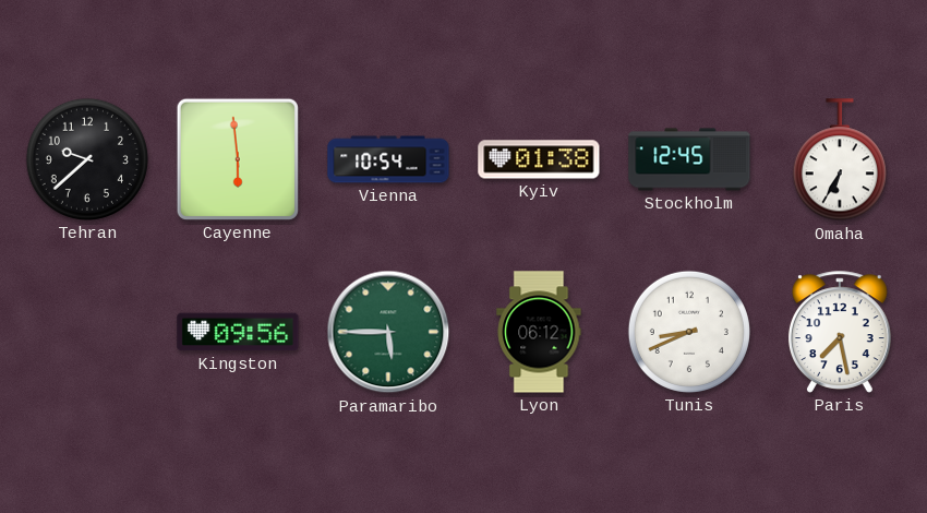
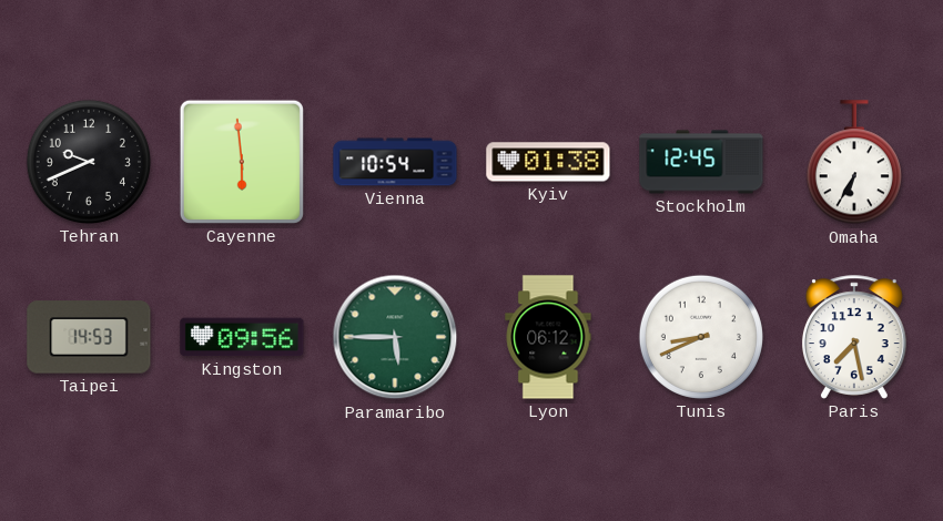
Tehran: 9:38 -> 9:41 (89, 162)
Taipei: none -> 14:53 (89, 337)
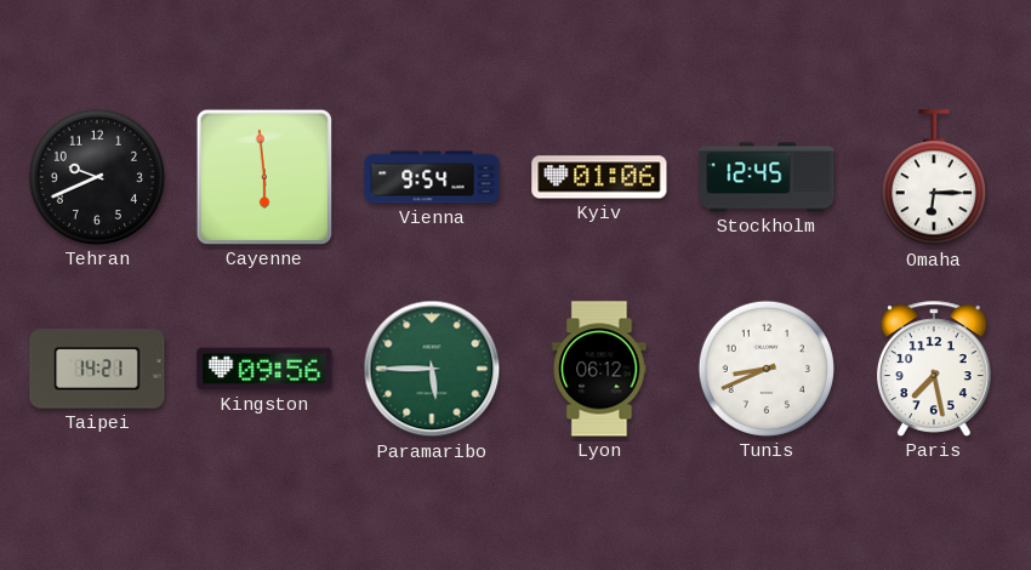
Vienna: 10:54 -> 9:54 (432, 177)
Kyiv: 01:38 -> 01:06 (599, 177)
Omaha: 6:35 -> 6:15 (934, 178)
Taipei: 14:53 -> 14:21 (97, 369)
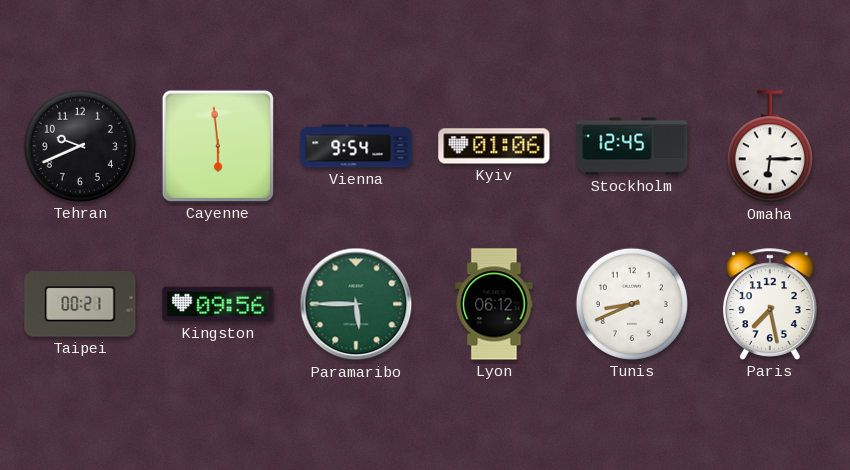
Taipei: 14:21 -> 00:21 (80, 304)
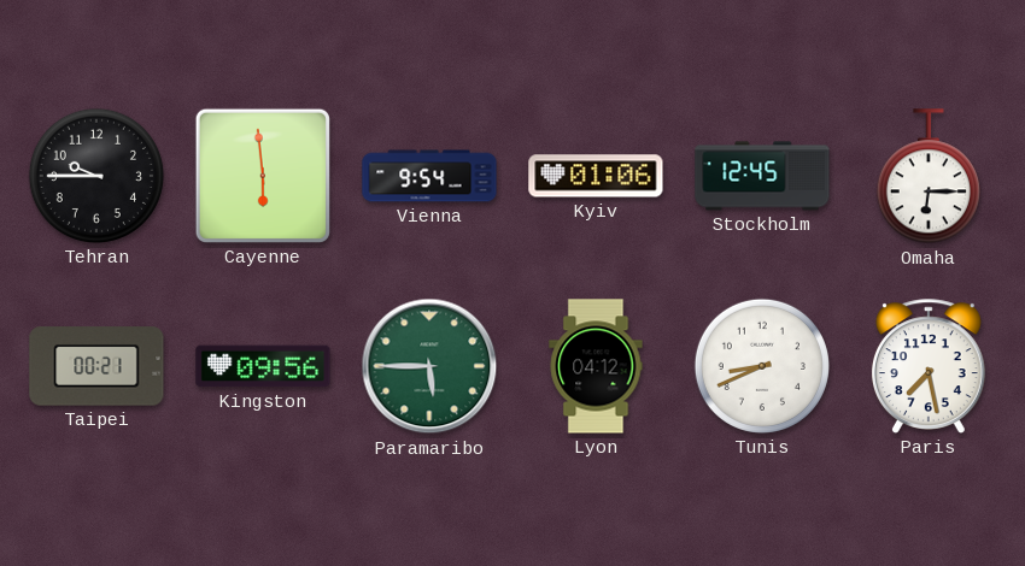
Tehran: 9:41 -> 9:45 (96, 176)
Lyon: 06:12 -> 04:12 (596, 366)
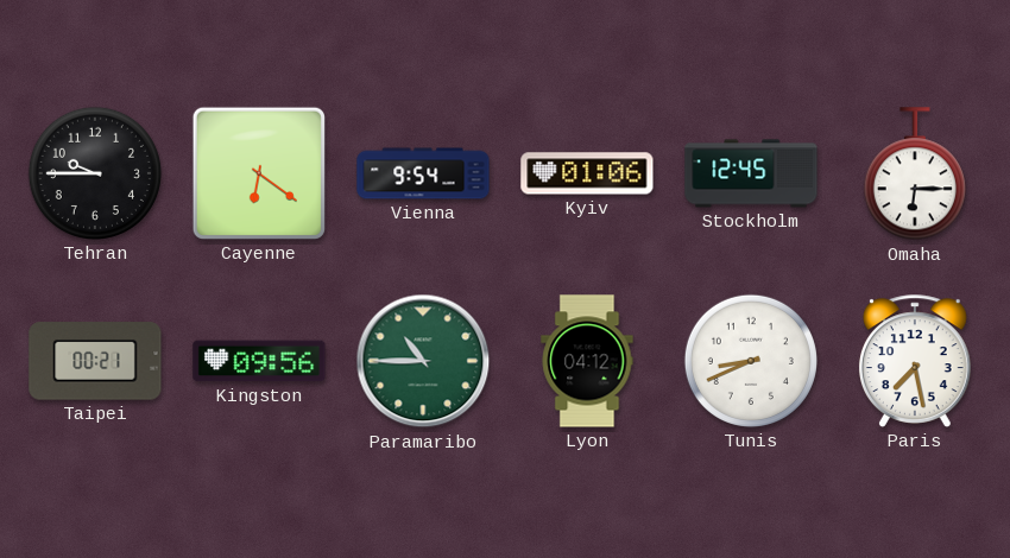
Cayenne: 5:59 -> 6:21 (259, 173)
Paramaribo: 5:45 -> 10:45 (423, 361)
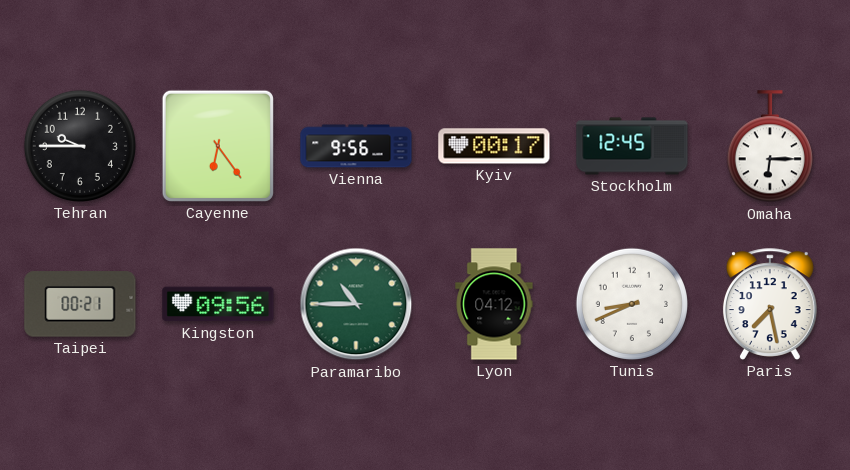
Cayenne: 6:21 -> 6:24 (218, 146)
Vienna: 9:54 -> 9:56 (356, 146)
Kyiv: 01:06 -> 00:17 (494, 146)
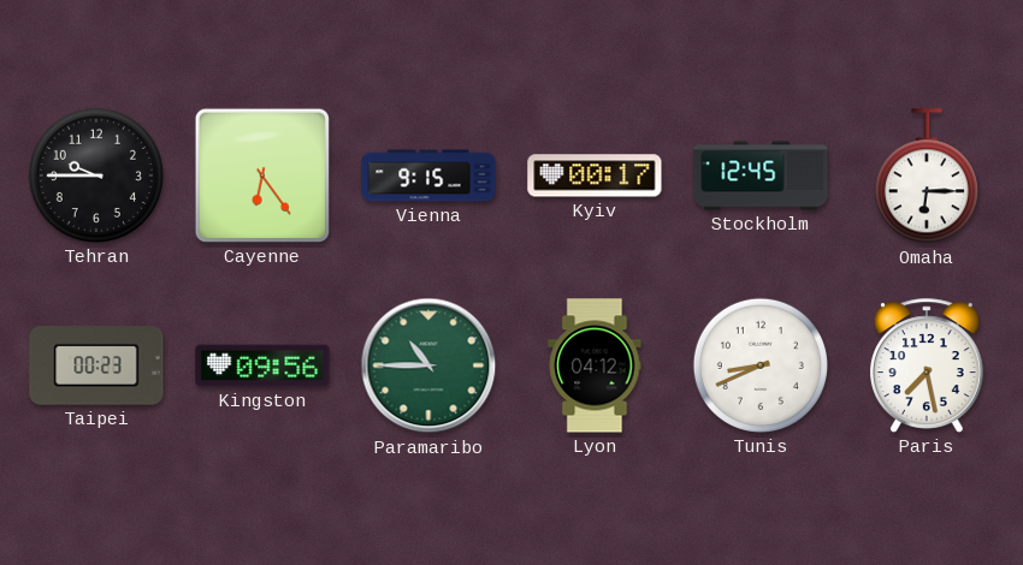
Vienna: 9:56 -> 9:15 (428, 176)
Taipei: 00:21 -> 00:23 (96, 365)
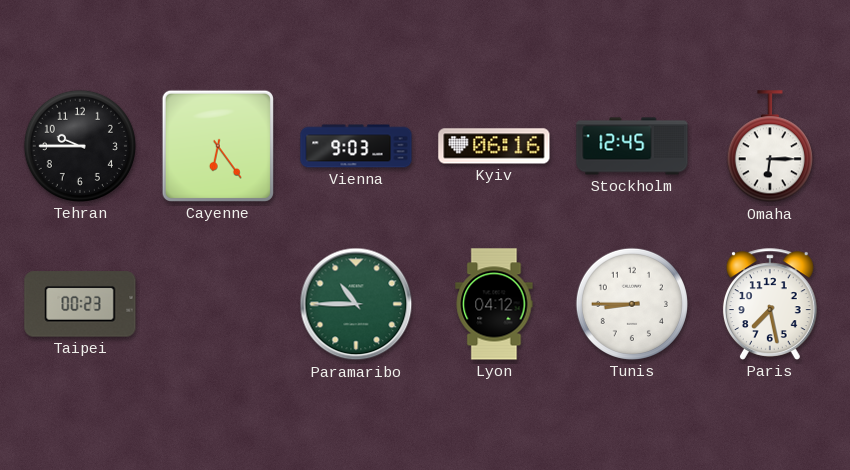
Vienna: 9:15 -> 9:03 (356, 146)
Kyiv: 00:17 -> 06:16 (494, 146)
Kingston: 09:56 -> none (262, 365)
Tunis: 8:41 -> 8:45 (632, 304)
